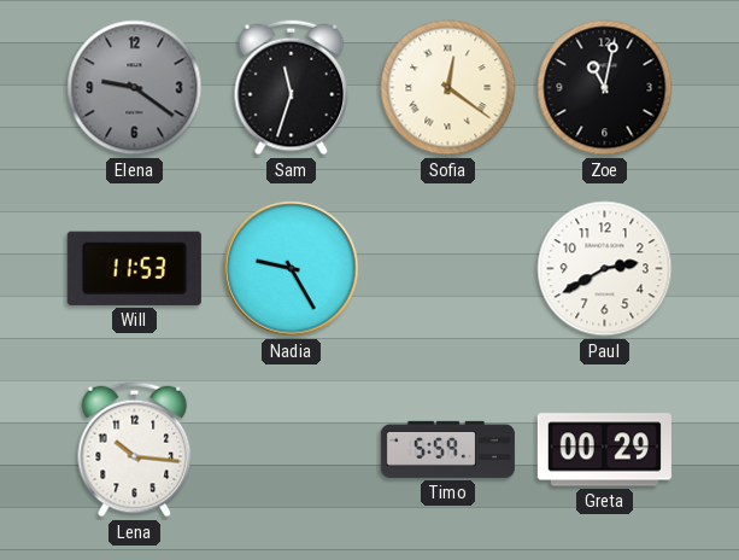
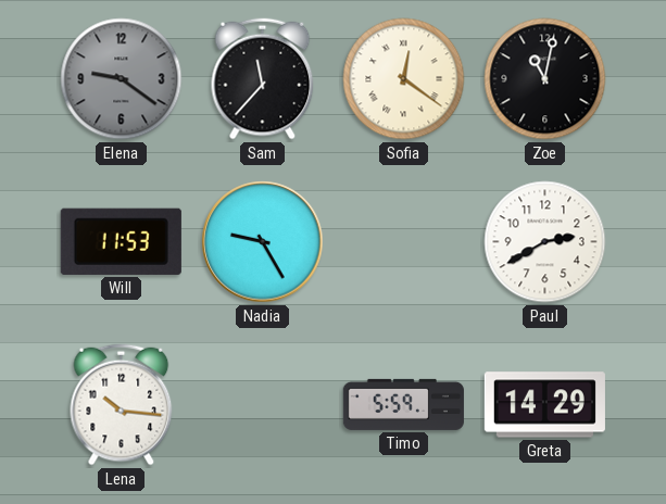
Sam: 11:33 -> 11:37 (263, 79)
Greta: 00:29 -> 14:29 (544, 405)
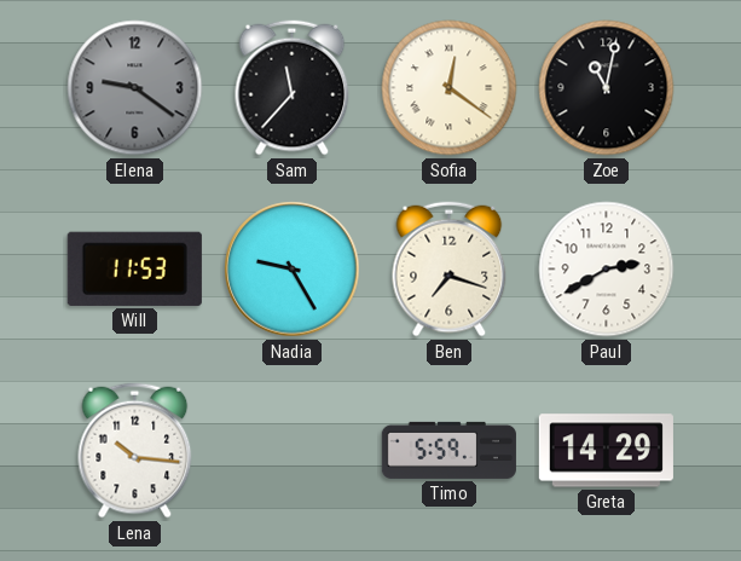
Ben: none -> 7:18 (450, 270)
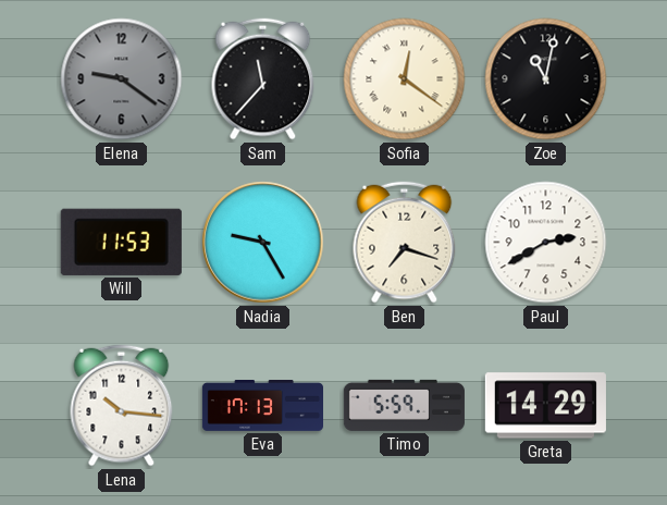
Eva: none -> 17:13 (262, 406)
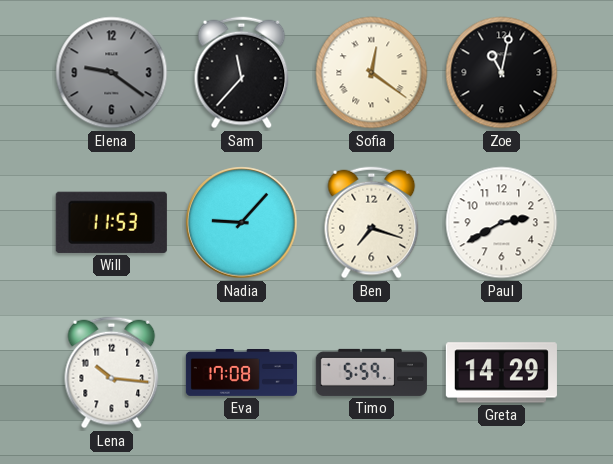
Nadia: 9:25 -> 9:07 (242, 223)
Eva: 17:13 -> 17:08 (241, 373)
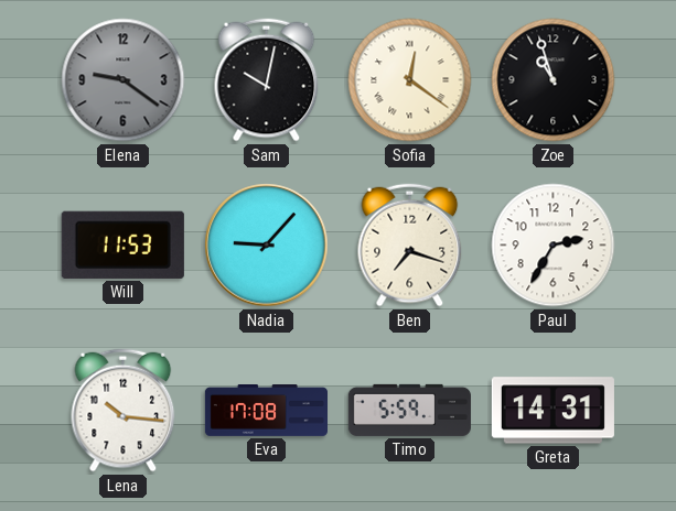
Sam: 11:37 -> 10:02 (267, 80)
Zoe: 11:02 -> 10:57 (554, 80)
Paul: 2:40 -> 2:35 (554, 246)
Greta: 14:29 -> 14:31 (552, 411)
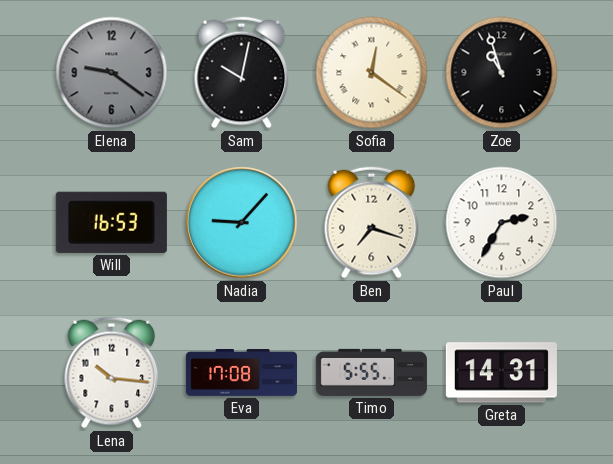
Will: 11:53 -> 16:53 (111, 222)
Timo: 5:59 -> 5:55 (371, 372)
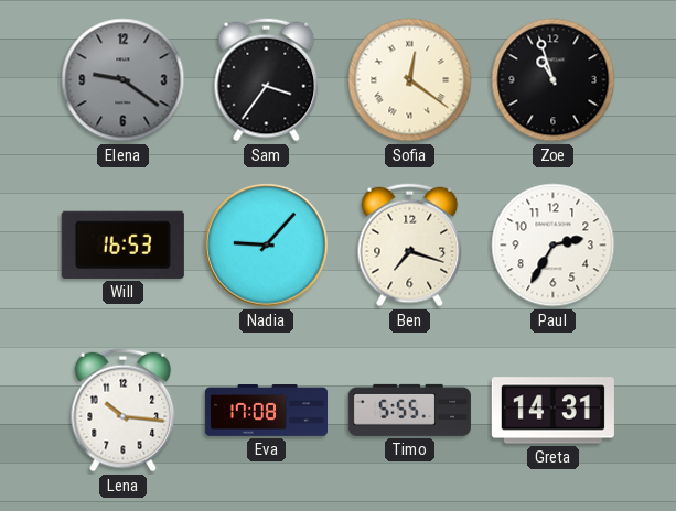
Sam: 10:02 -> 3:36 (267, 80)
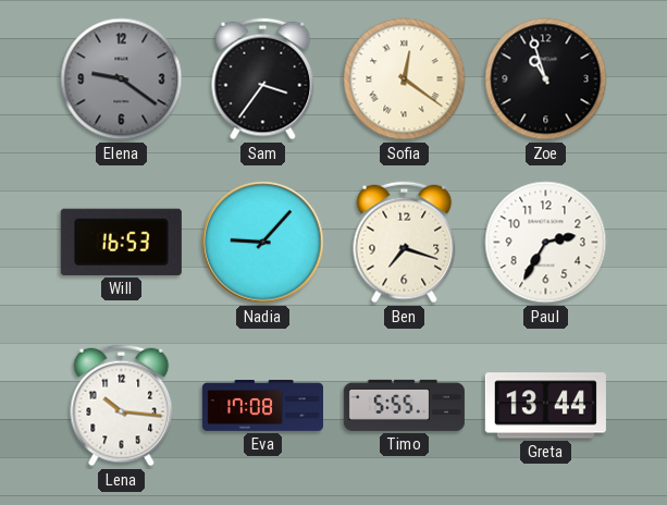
Greta: 14:31 -> 13:44 (545, 406)
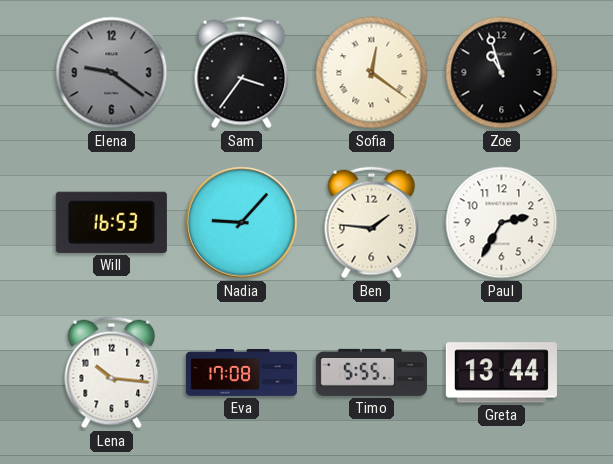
Ben: 7:18 -> 1:46 (372, 223)
